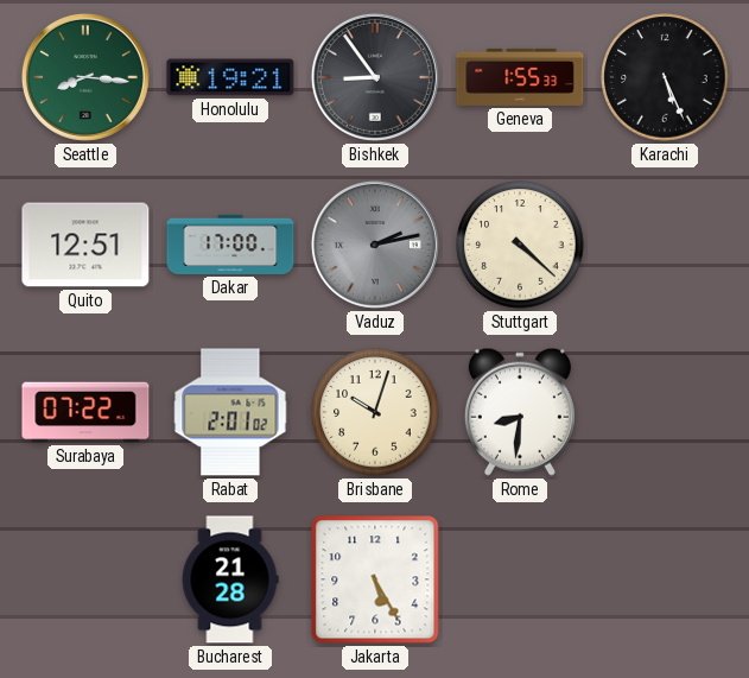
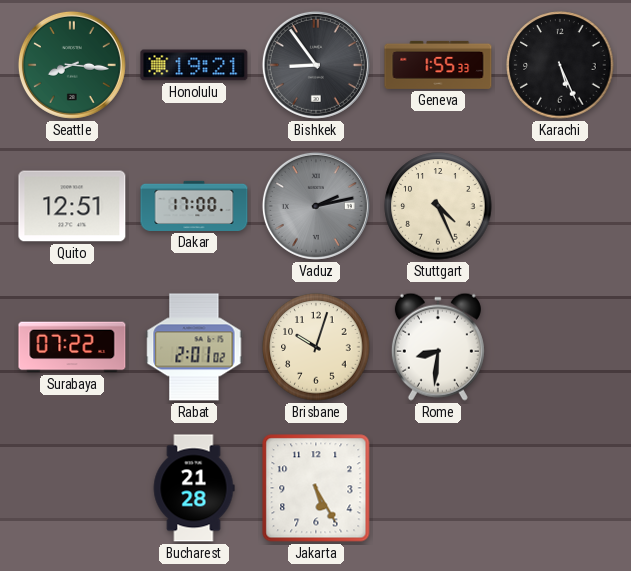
Stuttgart: 4:22 -> 4:26 (438, 206)
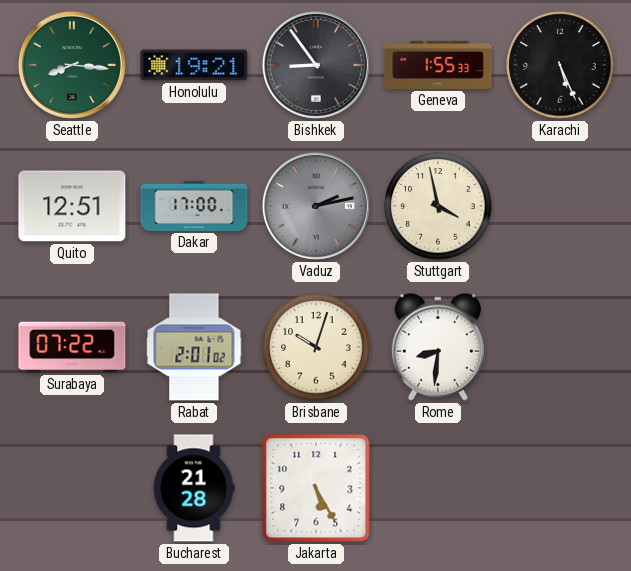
Stuttgart: 4:26 -> 3:58 (438, 206)
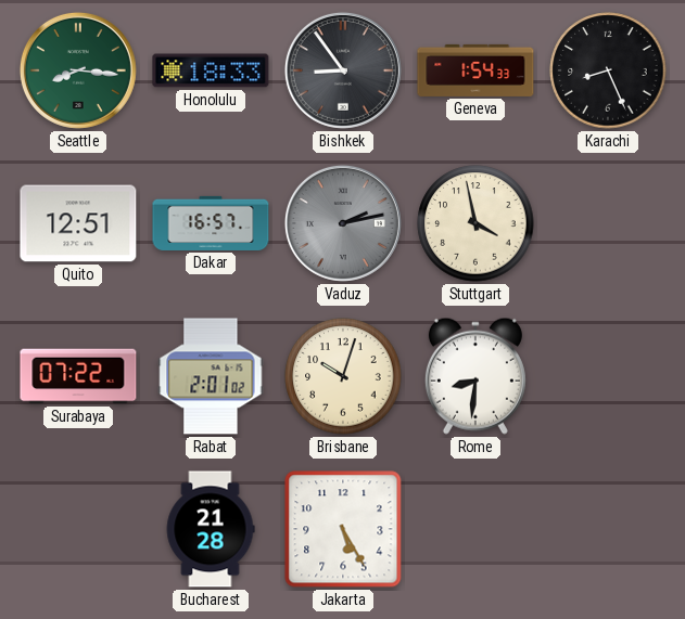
Honolulu: 19:21 -> 18:33 (211, 70)
Geneva: 1:55 -> 1:54 (475, 70)
Karachi: 5:26 -> 8:26 (608, 70)
Dakar: 17:00 -> 16:57 (211, 223)
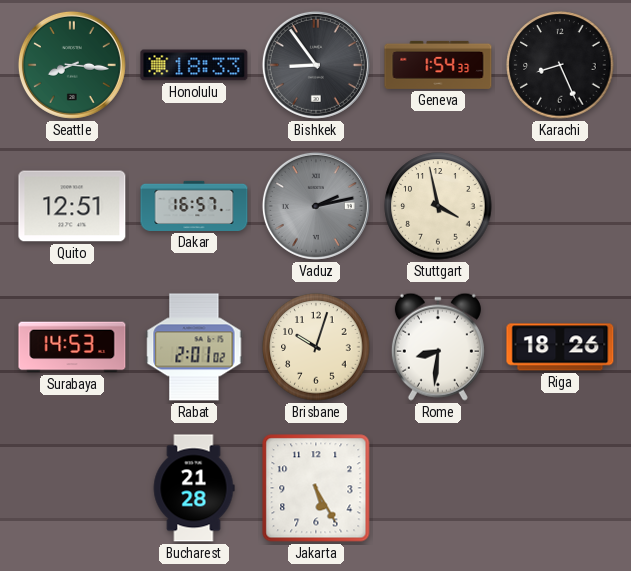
Surabaya: 07:22 -> 14:53 (72, 347)
Riga: none -> 18:26 (560, 347)
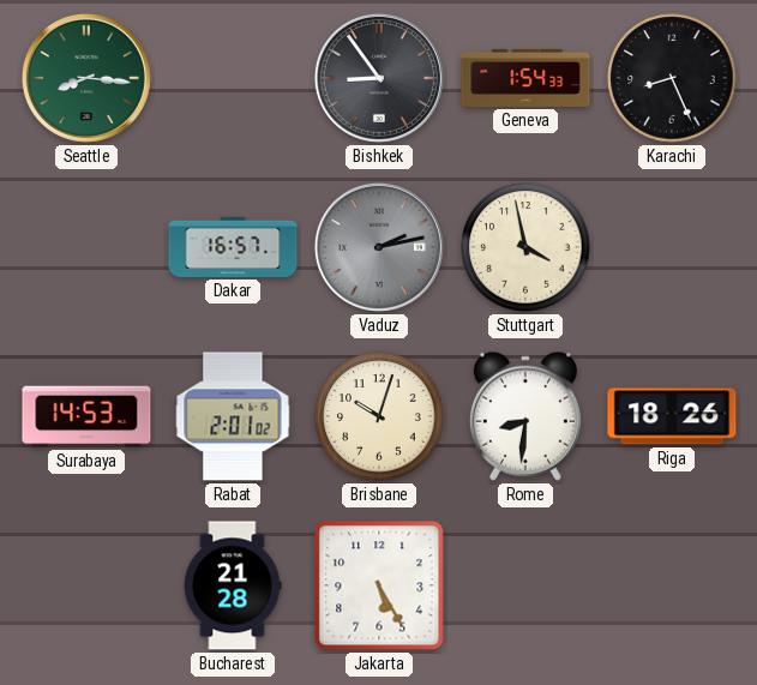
Honolulu: 18:33 -> none (194, 65)
Quito: 12:51 -> none (72, 206)
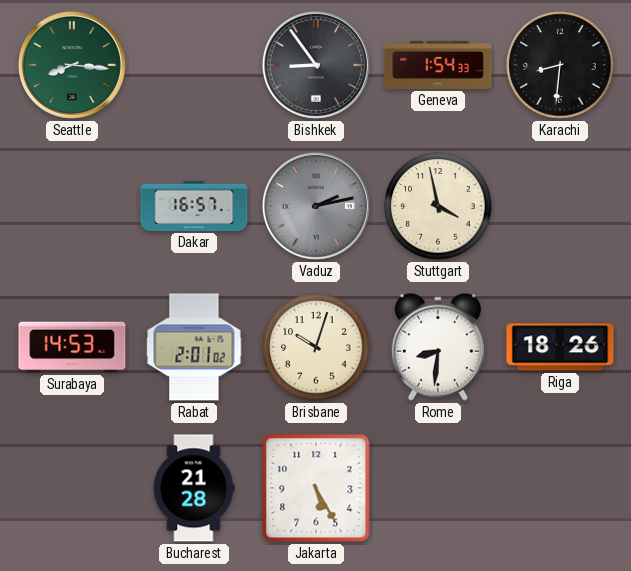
Karachi: 8:26 -> 8:31 (560, 65)
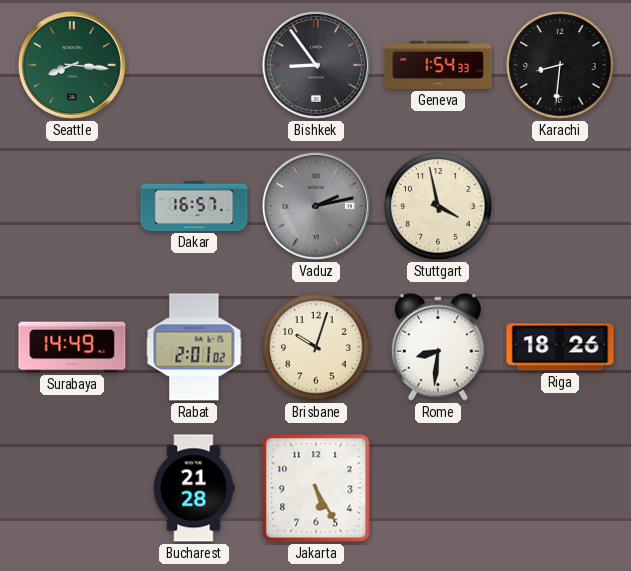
Surabaya: 14:53 -> 14:49 (72, 347)
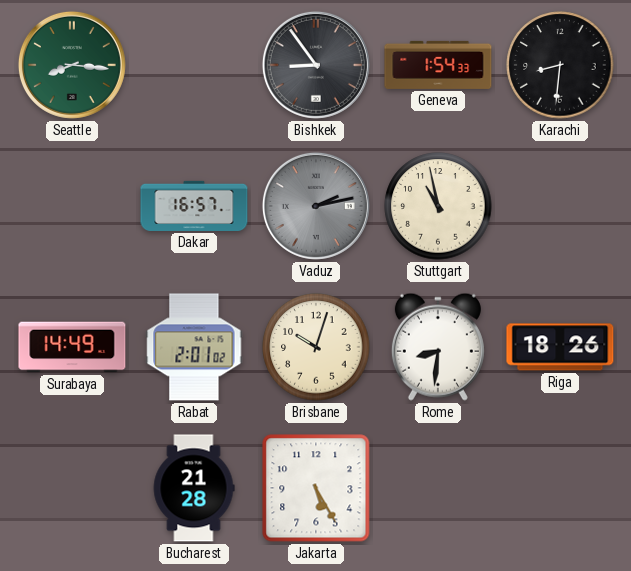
Stuttgart: 3:58 -> 10:58 (438, 206)
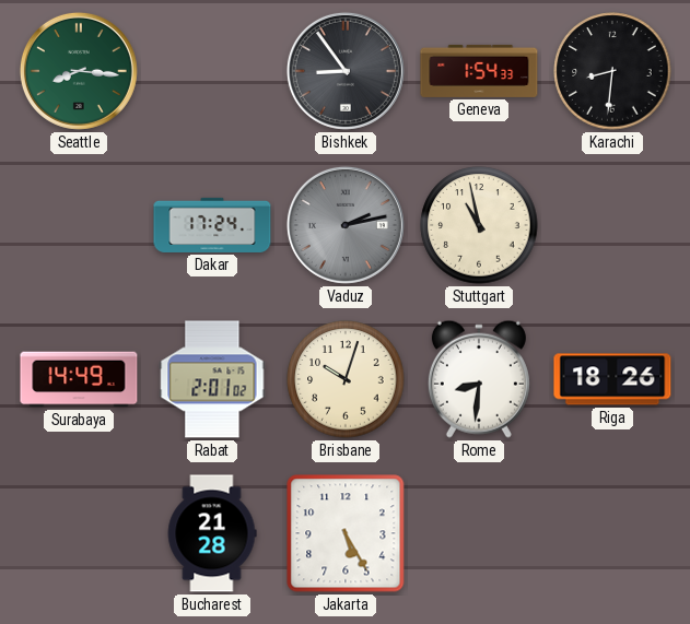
Dakar: 16:57 -> 17:24 (212, 225)
